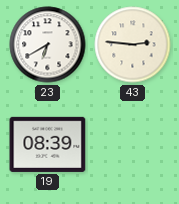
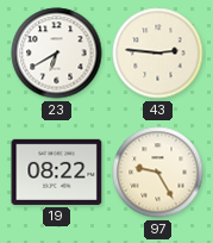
19: 08:39 -> 08:22 (57, 172)
97: none -> 9:25 (158, 173)
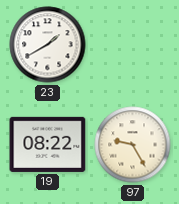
23: 6:40 -> 1:40 (48, 45)
43: 2:46 -> none (158, 54)
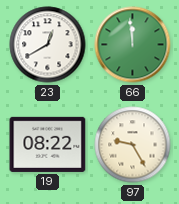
23: 1:40 -> 12:40 (48, 45)
66: none -> 11:59 (133, 45)
